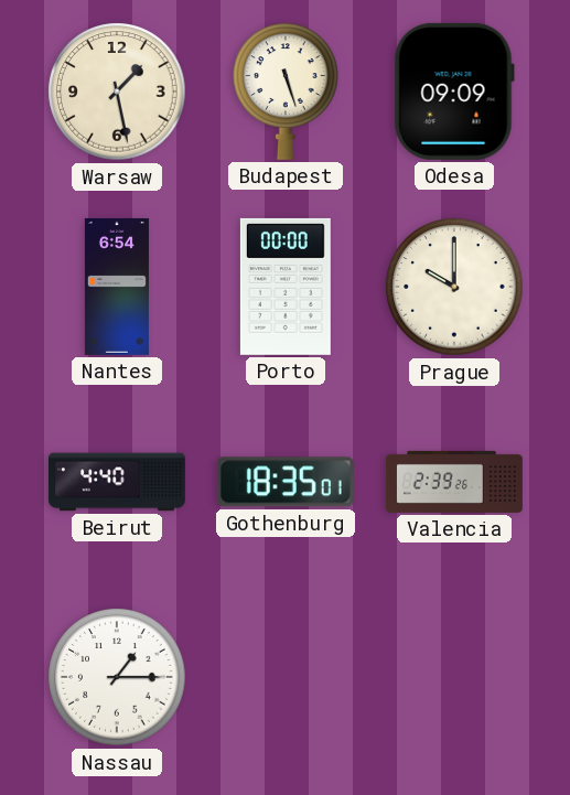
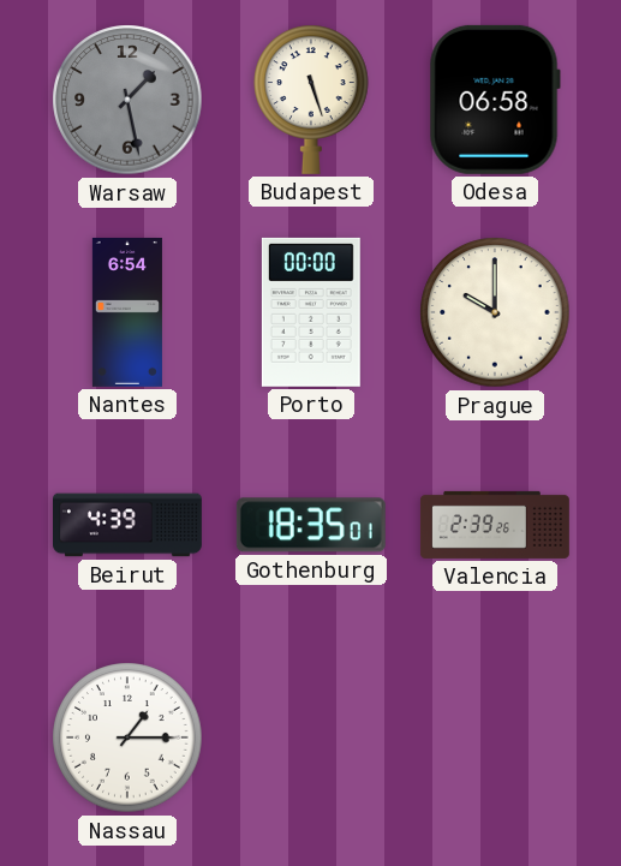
Warsaw dial: cream -> grey (127, 100)
Odesa: 09:09 -> 06:58 (495, 100)
Beirut: 4:40 -> 4:39 (129, 525)
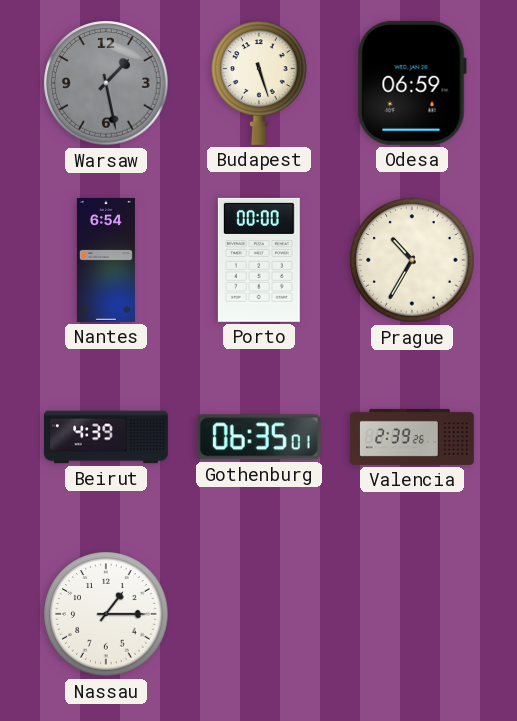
Odesa: 06:58 -> 06:59 (412, 83)
Prague: 10:00 -> 10:35 (412, 260)
Gothenburg: 18:35 -> 06:35 (259, 437)
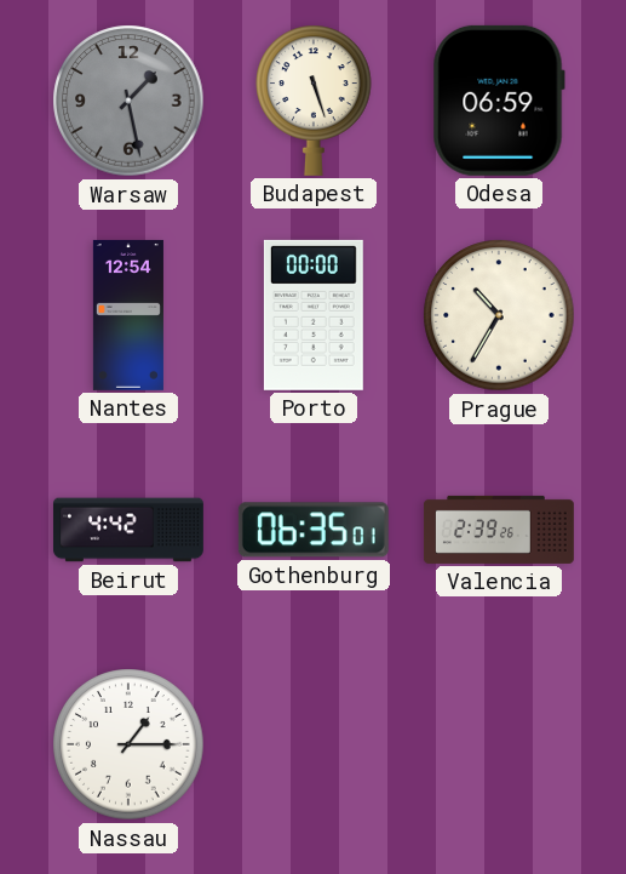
Nantes: 6:54 -> 12:54 (128, 315)
Beirut: 4:39 -> 4:42 (130, 530)
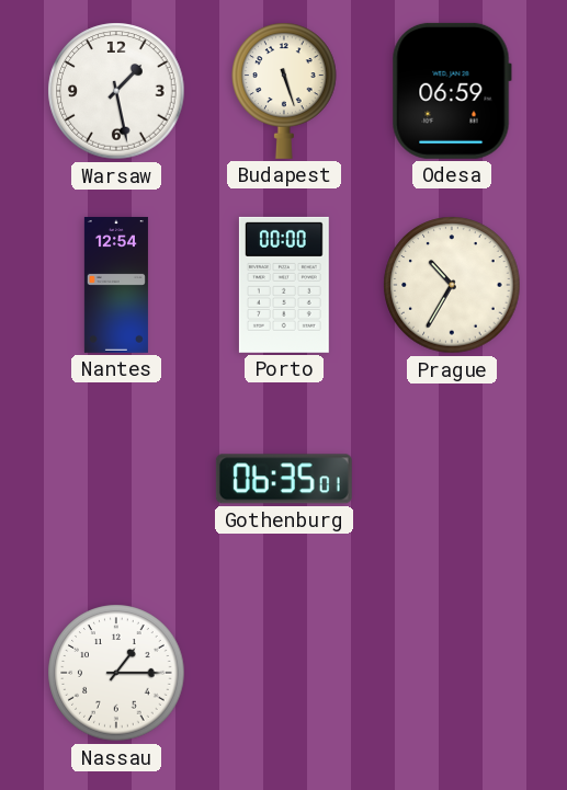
Warsaw dial: grey -> white (116, 91)
Beirut: 4:42 -> none (130, 530)
Valencia: 2:39 -> none (499, 530)
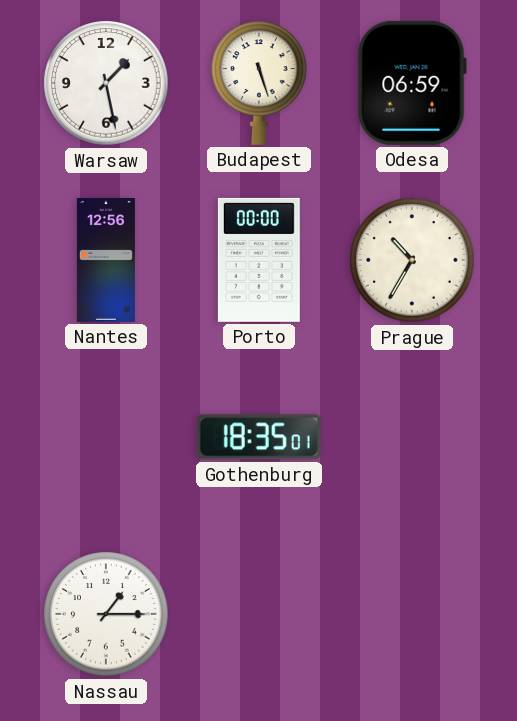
Nantes: 12:54 -> 12:56 (106, 260)
Gothenburg: 06:35 -> 18:35 (259, 437)
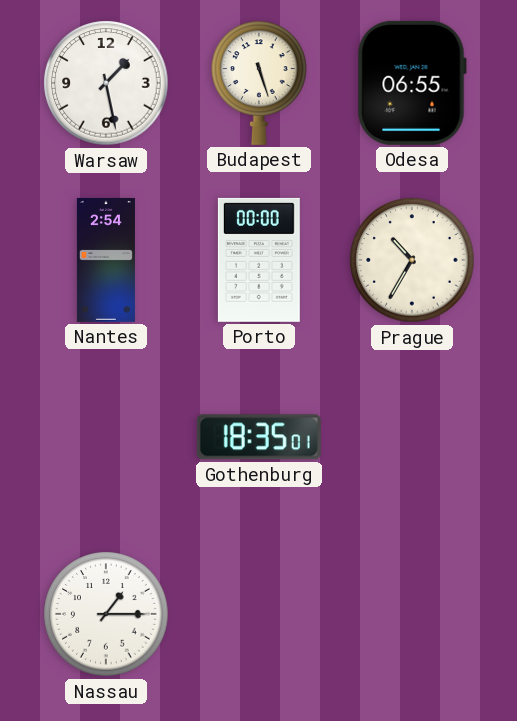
Odesa: 06:59 -> 06:55 (412, 83)
Nantes: 12:56 -> 2:54 (106, 260)
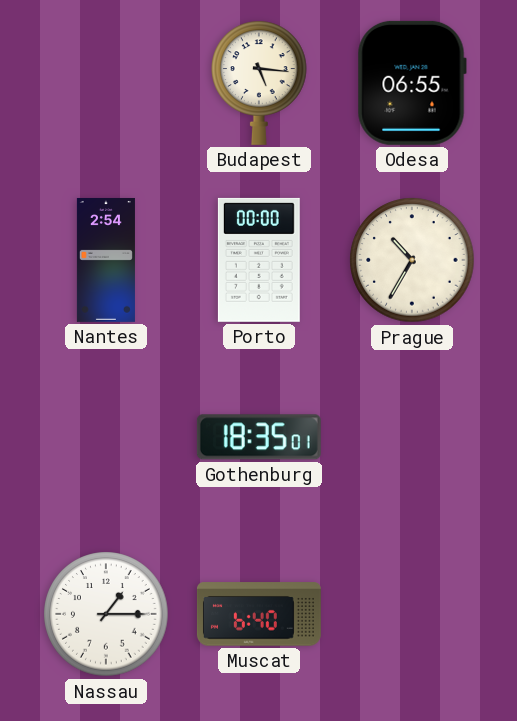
Warsaw: 1:28 -> none (106, 83)
Budapest: 5:27 -> 5:16 (259, 83)
Muscat: none -> 6:40 (259, 614)
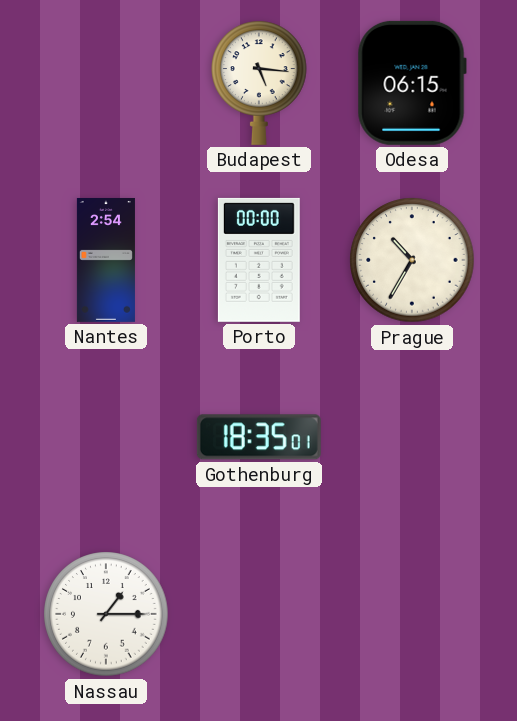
Odesa: 06:55 -> 06:15 (412, 83)
Muscat: 6:40 -> none (259, 614)
